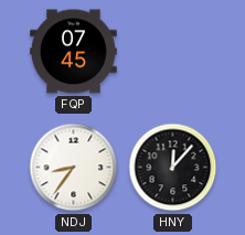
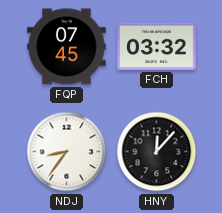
FCH: none -> 03:32 (157, 46)
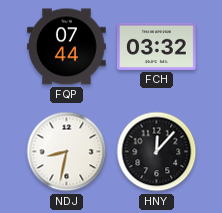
FQP: 07:45 -> 07:44 (67, 47)
NDJ: 8:36 -> 8:32 (67, 152)
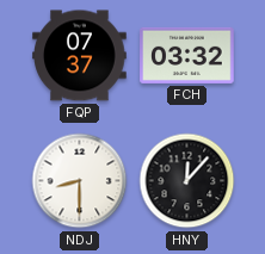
FQP: 07:44 -> 07:37 (80, 56)
NDJ: 8:32 -> 8:30 (80, 181)
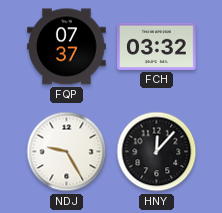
NDJ: 8:30 -> 9:25 (67, 152)
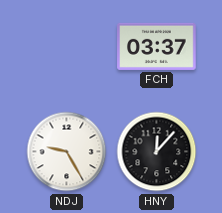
FQP: 07:37 -> none (67, 47)
FCH: 03:32 -> 03:37 (157, 46)
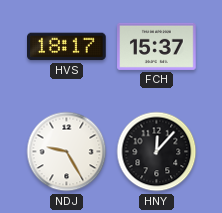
HVS: none -> 18:17 (67, 47)
FCH: 03:37 -> 15:37 (157, 46)
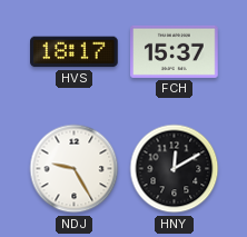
HNY: 12:07 -> 12:10 (175, 169)
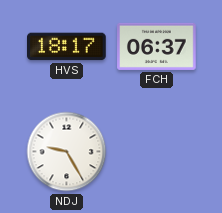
FCH: 15:37 -> 06:37 (157, 46)
HNY: 12:10 -> none (175, 169)
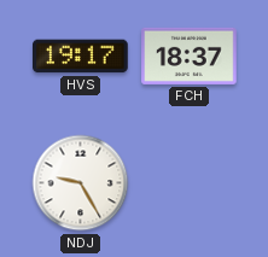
HVS: 18:17 -> 19:17 (81, 57)
FCH: 06:37 -> 18:37 (190, 56)
